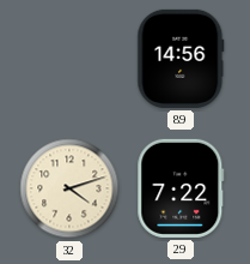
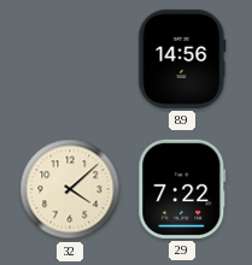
32: 4:12 -> 4:08 (70, 189)
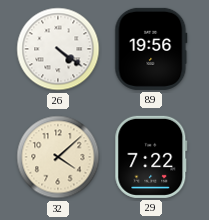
26: none -> 4:21 (58, 49)
89: 14:56 -> 19:56 (151, 49)
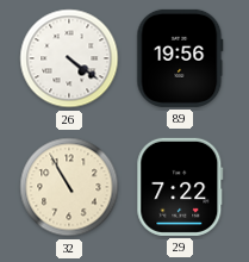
32: 4:08 -> 10:55 (69, 187)
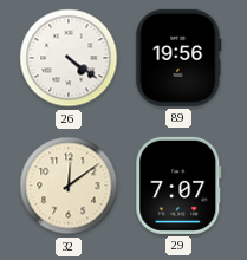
32: 10:55 -> 12:09 (69, 186)
29: 7:22 -> 7:07 (178, 186)
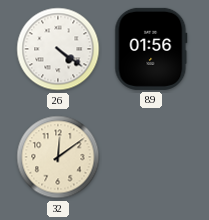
89: 19:56 -> 01:56 (151, 49)
29: 7:07 -> none (178, 186)
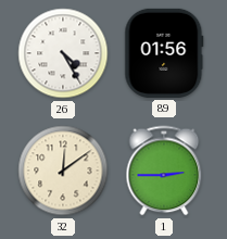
26: 4:21 -> 4:25 (63, 53)
1: none -> 2:45 (164, 171)
